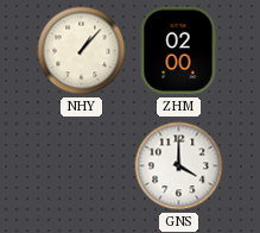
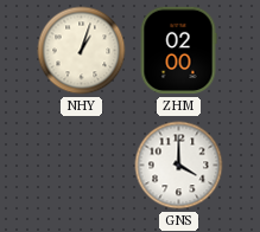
NHY: 1:07 -> 1:03 (82, 51)
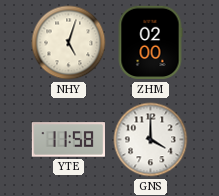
NHY: 1:03 -> 5:03 (69, 43)
YTE: none -> 11:58 (68, 140)
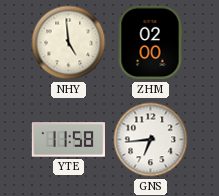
NHY: 5:03 -> 4:59 (69, 43)
GNS: 4:00 -> 6:44 (151, 140)
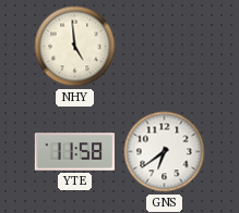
ZHM: 02:00 -> none (150, 43)
GNS: 6:44 -> 6:39 (165, 152)
